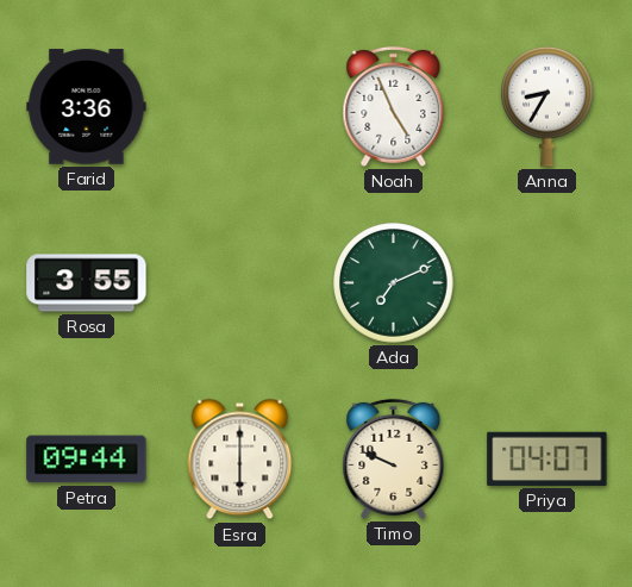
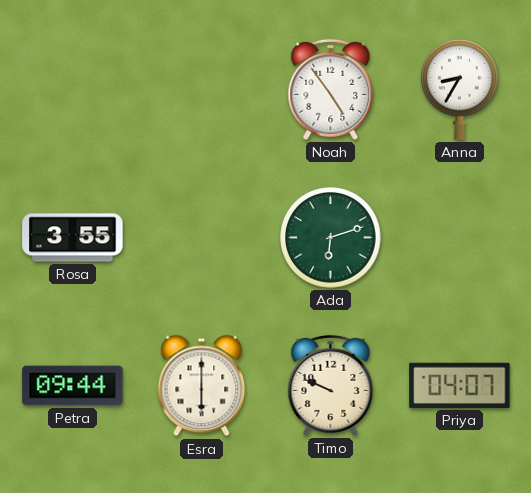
Farid: 3:36 -> none (87, 107)
Noah: 4:56 -> 4:54 (331, 89)
Ada: 7:11 -> 6:12 (331, 238)
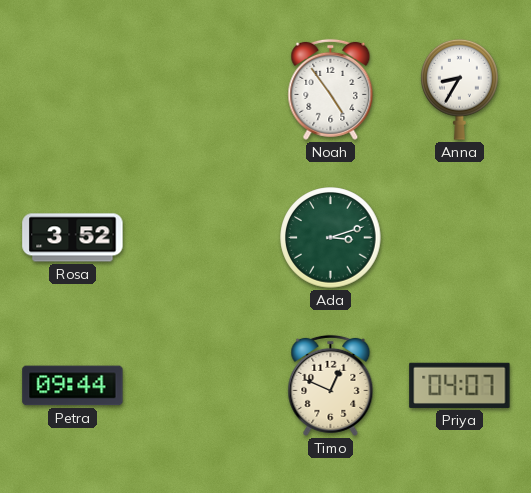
Rosa: 3:55 -> 3:52 (73, 238)
Ada: 6:12 -> 3:12 (331, 238)
Esra: 6:00 -> none (202, 386)
Timo: 9:49 -> 12:49 (331, 385)
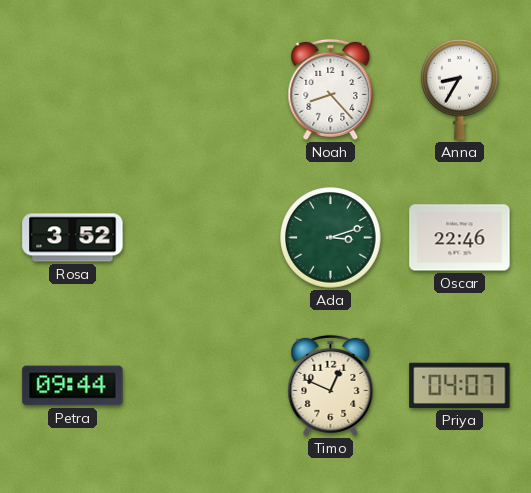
Noah: 4:54 -> 8:23 (331, 89)
Oscar: none -> 22:46 (460, 238)
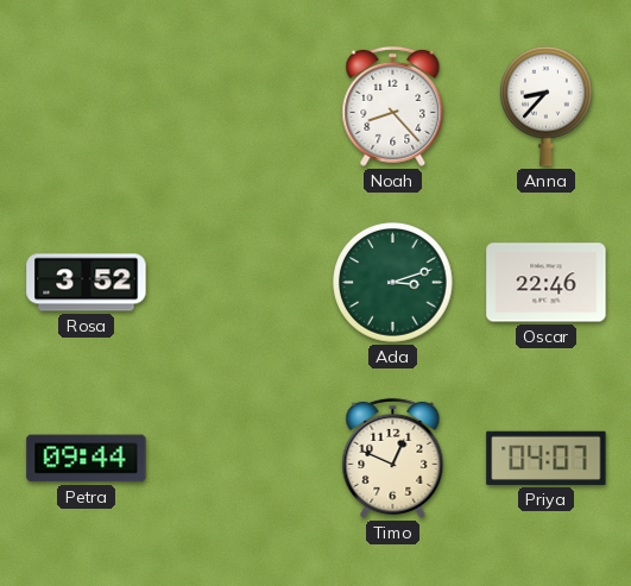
Anna: 8:35 -> 8:37 (547, 106)
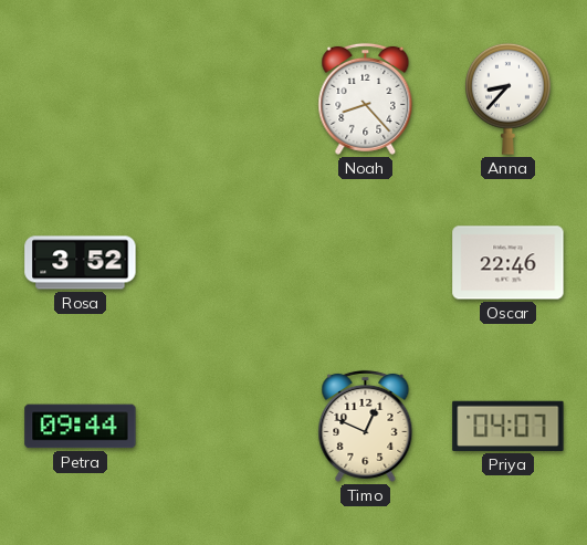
Ada: 3:12 -> none (393, 283)
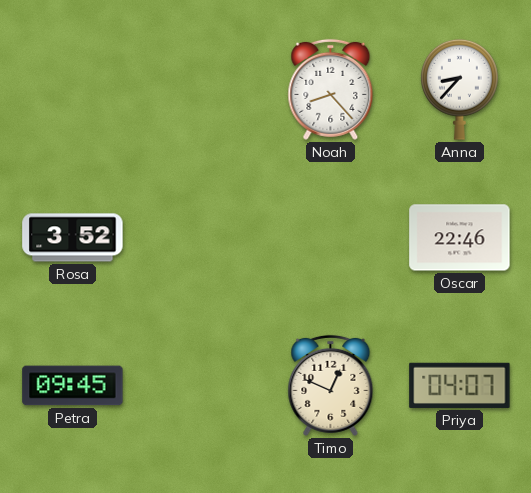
Petra: 09:44 -> 09:45 (73, 386)
